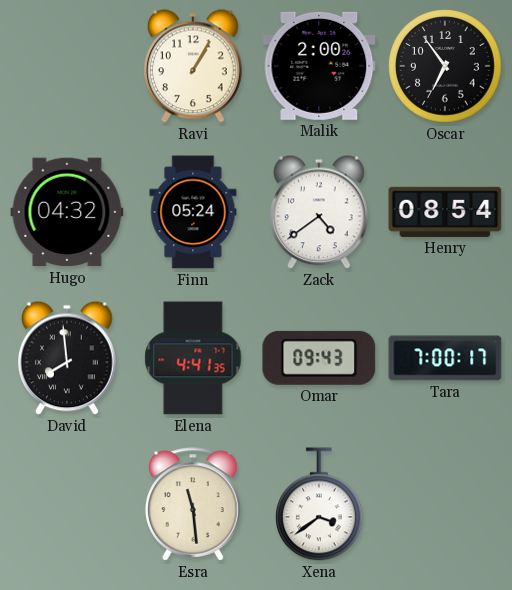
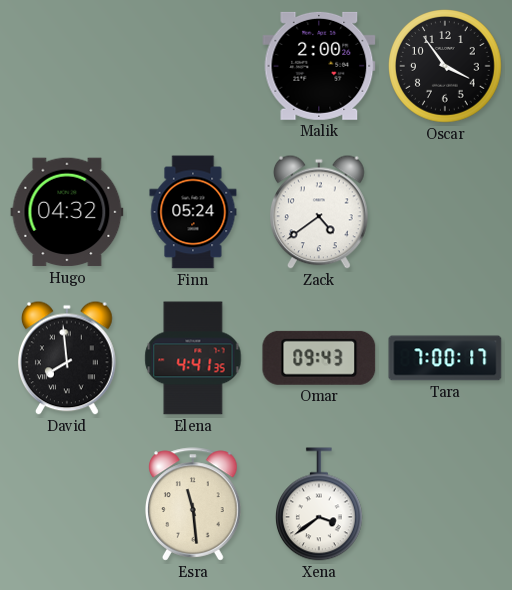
Ravi: 1:05 -> none (194, 66)
Oscar: 6:54 -> 3:54 (445, 66)
Henry: 08:54 -> none (445, 212)
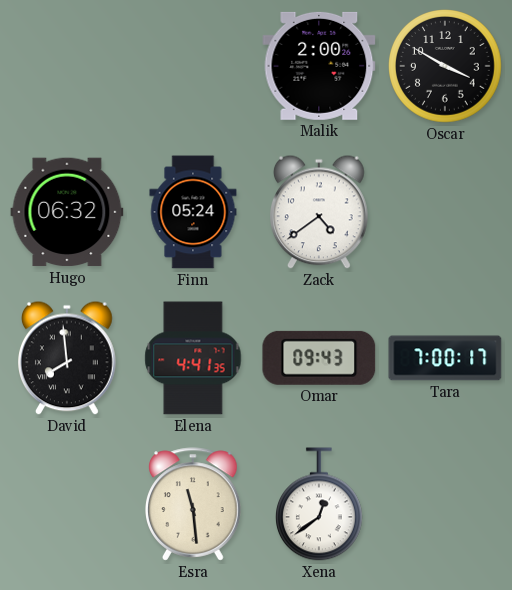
Oscar: 3:54 -> 3:50 (445, 66)
Hugo: 04:32 -> 06:32 (67, 212)
Xena: 3:39 -> 12:39 (320, 504)
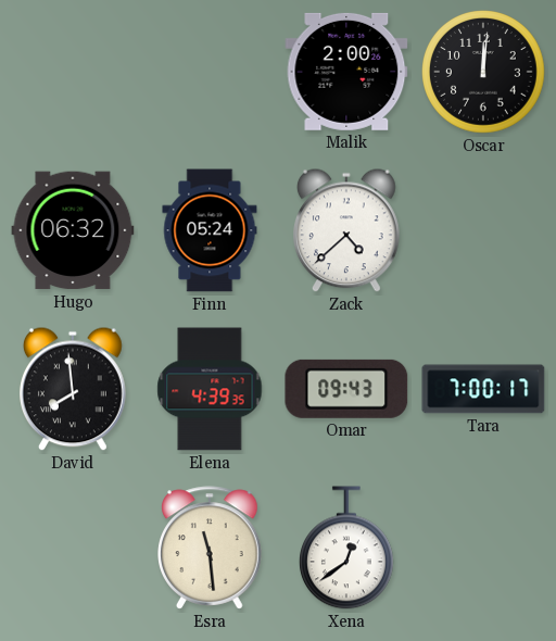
Oscar: 3:50 -> 12:01 (483, 72)
Zack: 4:39 -> 4:38 (347, 230)
Elena: 4:41 -> 4:39 (210, 389)
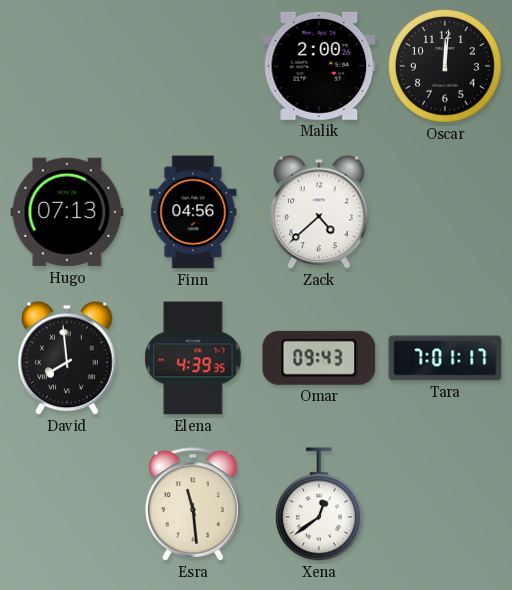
Hugo: 06:32 -> 07:13 (67, 212)
Finn: 05:24 -> 04:56 (193, 212)
Tara: 7:00 -> 7:01 (445, 358)
